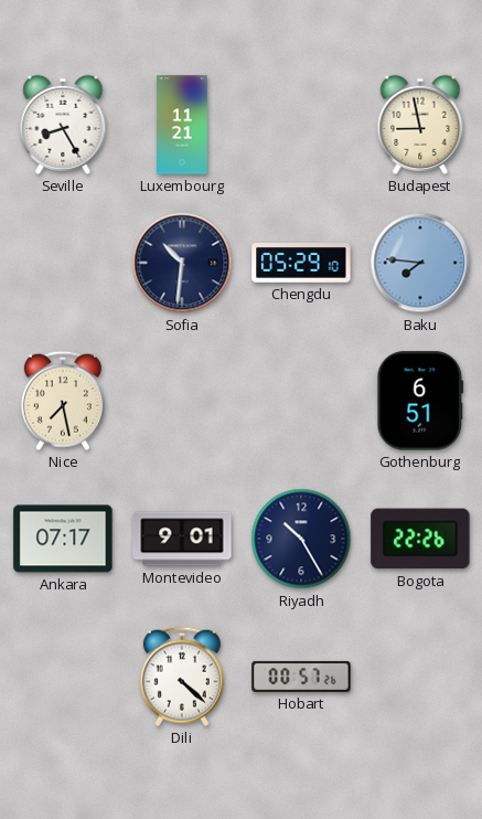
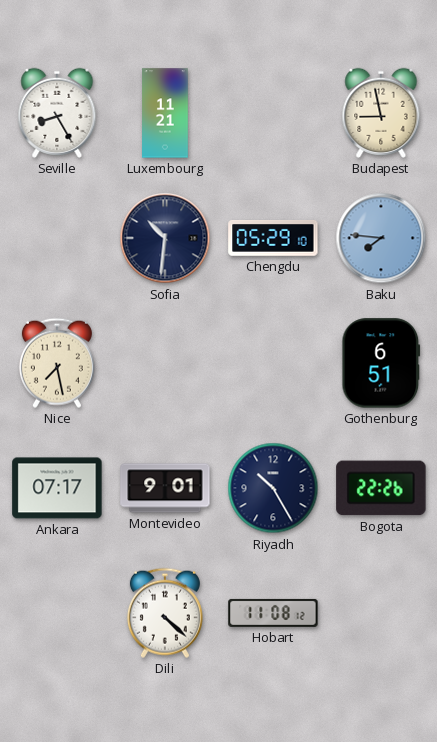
Hobart: 00:57 -> 11:08 (273, 613)
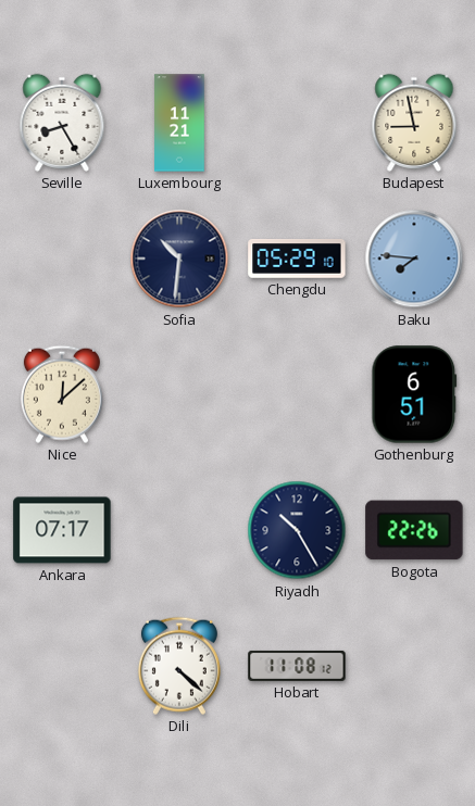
Nice: 7:28 -> 12:08 (62, 394)
Montevideo: 9:01 -> none (165, 488)
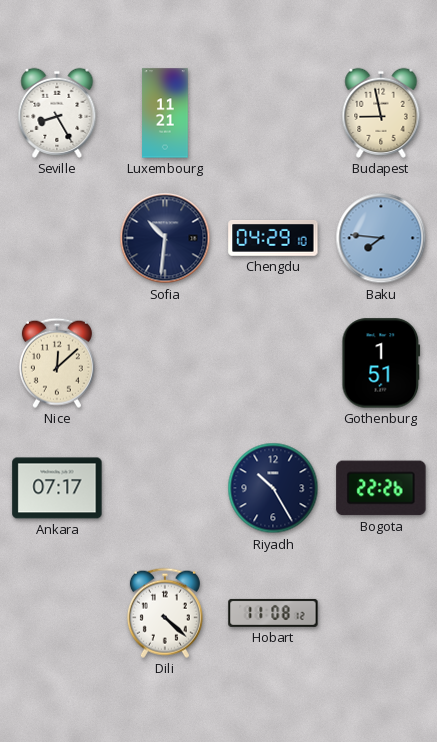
Chengdu: 05:29 -> 04:29 (273, 239)
Gothenburg: 6:51 -> 1:51 (381, 363)
